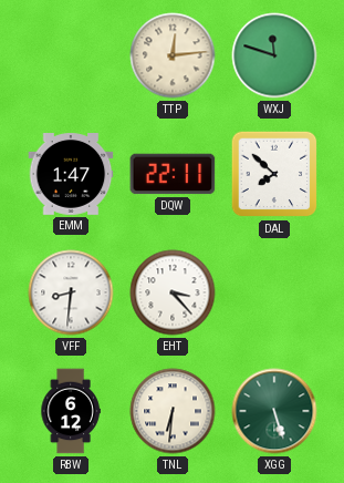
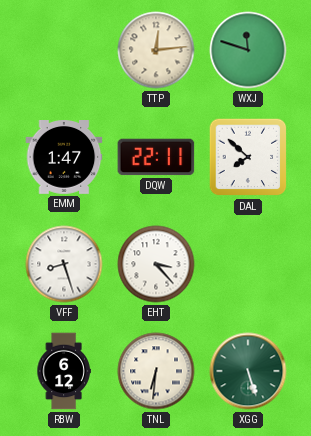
VFF: 8:31 -> 8:27 (64, 264)
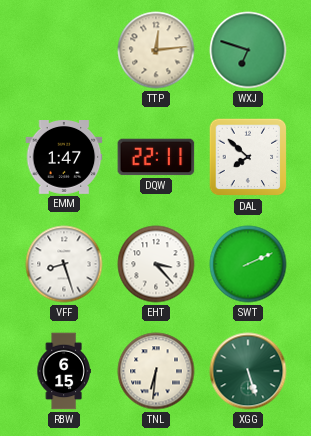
WXJ: 11:48 -> 6:48 (248, 50)
SWT: none -> 2:11 (248, 264)
RBW: 6:12 -> 6:15 (64, 371)
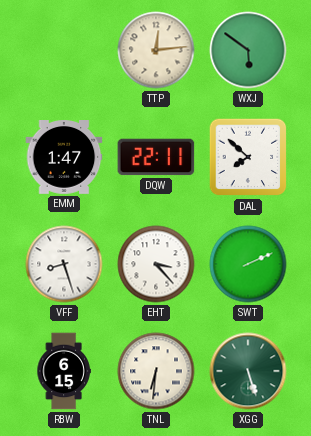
WXJ: 6:48 -> 5:51 (248, 50)
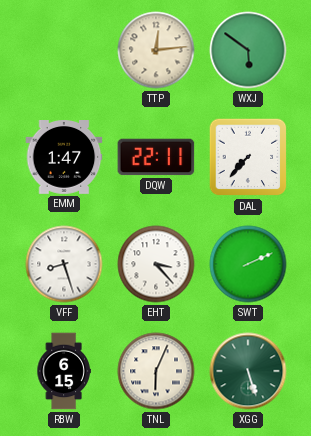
DAL: 7:52 -> 7:37 (248, 157)
TNL: 6:31 -> 6:04 (156, 371)
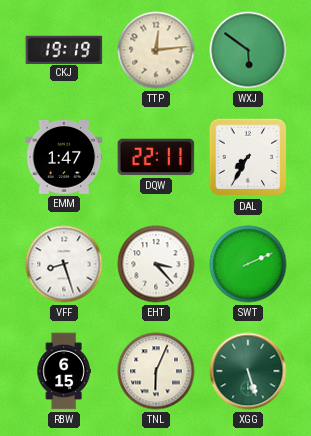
CKJ: none -> 19:19 (64, 49)
DAL: 7:37 -> 7:35 (248, 157)
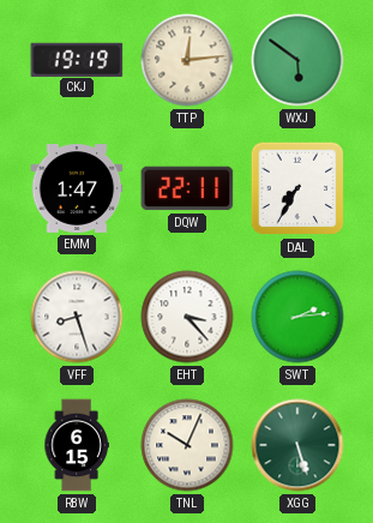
SWT: 2:11 -> 2:14 (297, 317)
TNL: 6:04 -> 10:04 (187, 445)
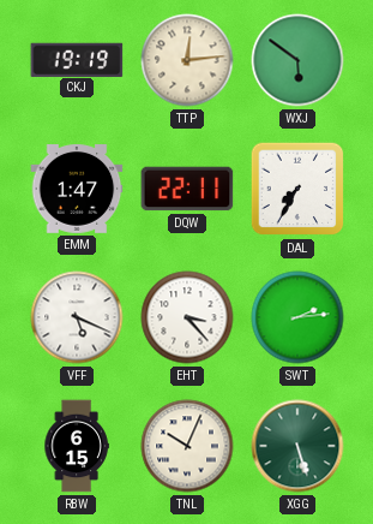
VFF: 8:27 -> 5:19 (77, 317)
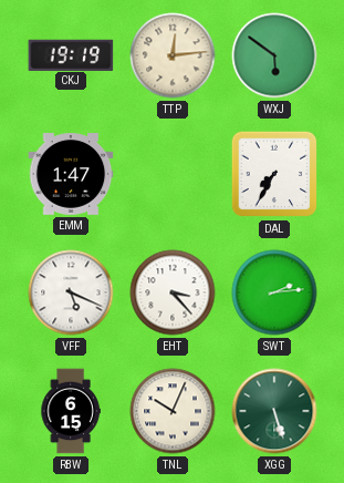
DQW: 22:11 -> none (187, 189)
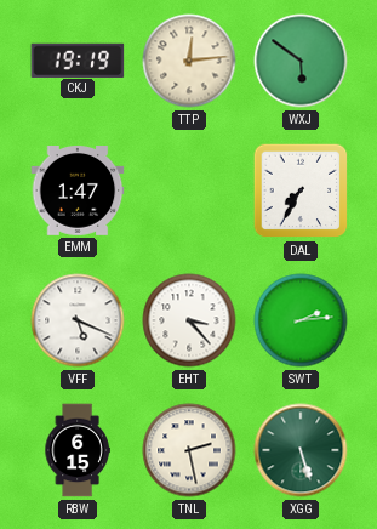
TNL: 10:04 -> 2:28 (189, 450)
